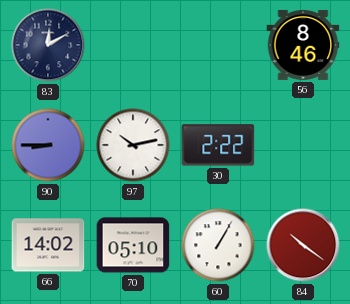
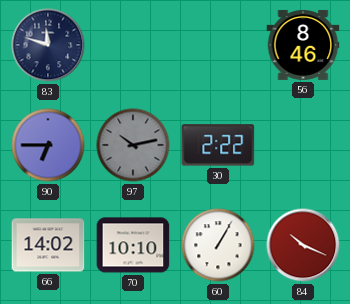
83: 12:10 -> 11:48 (48, 45)
90: 8:45 -> 6:45 (48, 145)
97 dial: white -> grey (133, 145)
70: 05:10 -> 10:10 (133, 245)
84: 10:21 -> 10:19 (303, 245)
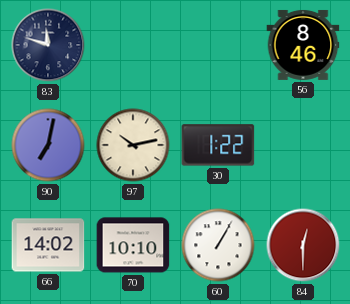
90: 6:45 -> 7:02 (48, 145)
97 dial: grey -> cream (133, 145)
30: 2:22 -> 1:22 (218, 145)
84: 10:19 -> 12:30 (303, 245)
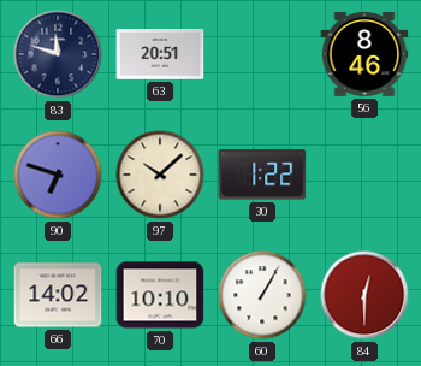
63: none -> 20:51 (160, 54)
90: 7:02 -> 6:48 (58, 175)
97: 10:13 -> 10:08 (160, 175)
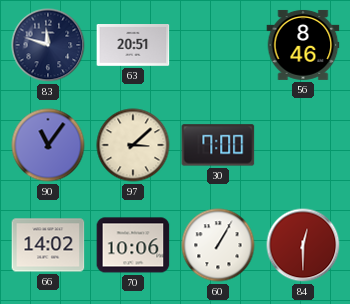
90: 6:48 -> 11:06 (48, 145)
97: 10:08 -> 3:08 (133, 145)
30: 1:22 -> 7:00 (218, 145)
70: 10:10 -> 10:06 (133, 245)
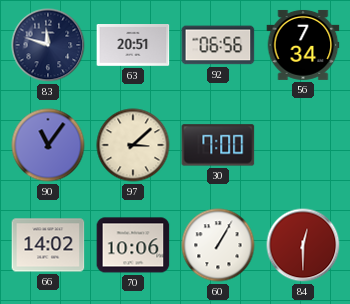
92: none -> 06:56 (218, 45)
56: 8:46 -> 7:34 (303, 45)
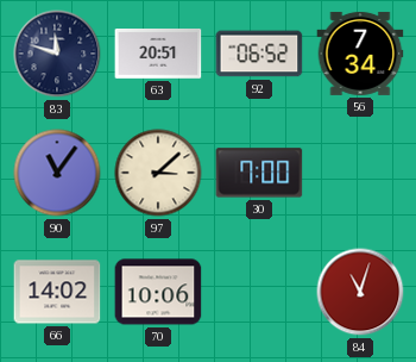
92: 06:56 -> 06:52 (259, 54)
60: 1:05 -> none (218, 245)
84: 12:30 -> 11:03 (360, 292)
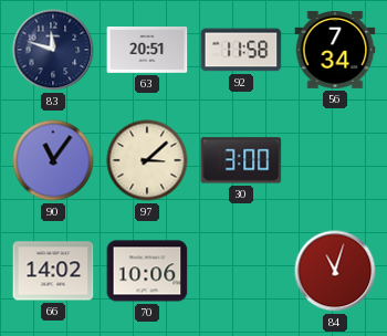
92: 06:52 -> 11:58 (241, 50)
30: 7:00 -> 3:00 (241, 160)
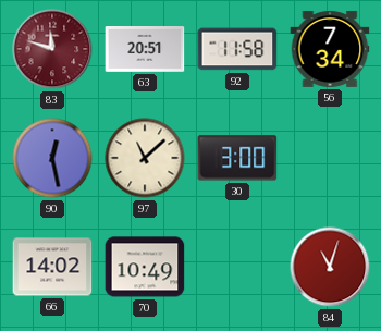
83 dial: navy -> burgundy (52, 49)
90: 11:06 -> 12:28 (52, 158)
97: 3:08 -> 11:08 (145, 158)
70: 10:06 -> 10:49 (145, 267)
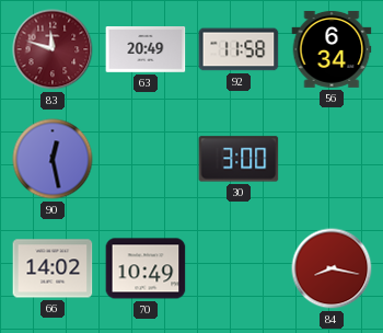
63: 20:51 -> 20:49 (146, 49)
56: 7:34 -> 6:34 (332, 49)
97: 11:08 -> none (145, 158)
84: 11:03 -> 8:17 (332, 268)
